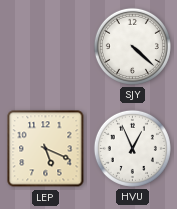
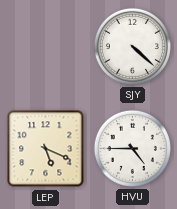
HVU: 12:56 -> 4:45 (132, 148)
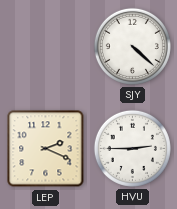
LEP: 5:19 -> 2:19 (46, 149)
HVU: 4:45 -> 2:45 (132, 148)
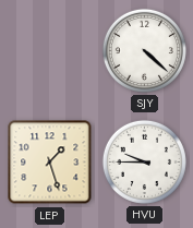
LEP: 2:19 -> 1:27 (50, 163)
HVU: 2:45 -> 9:45 (144, 161)
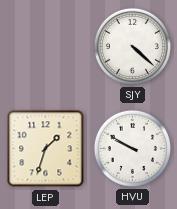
LEP: 1:27 -> 1:33 (46, 149)
HVU: 9:45 -> 9:50 (132, 148)
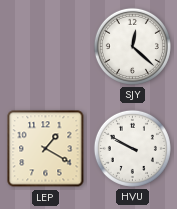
SJY: 4:22 -> 12:22 (132, 46)
LEP: 1:33 -> 1:20 (46, 149)
